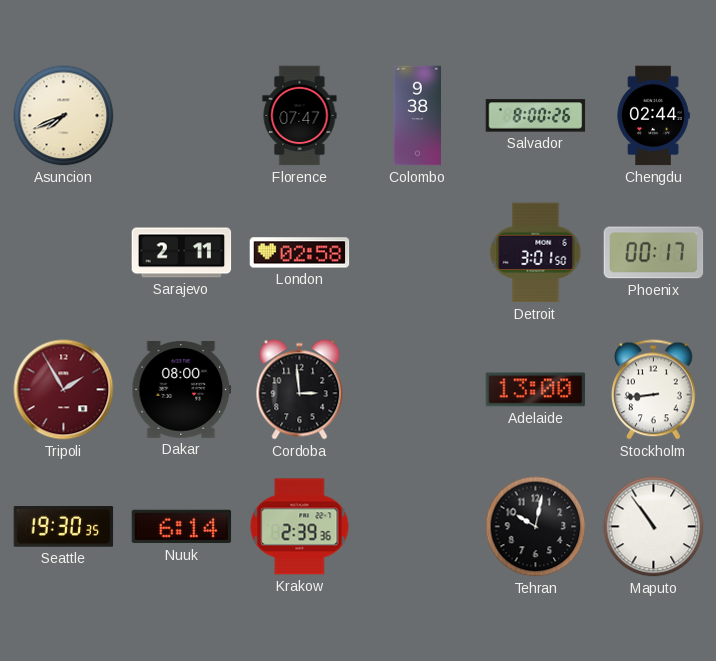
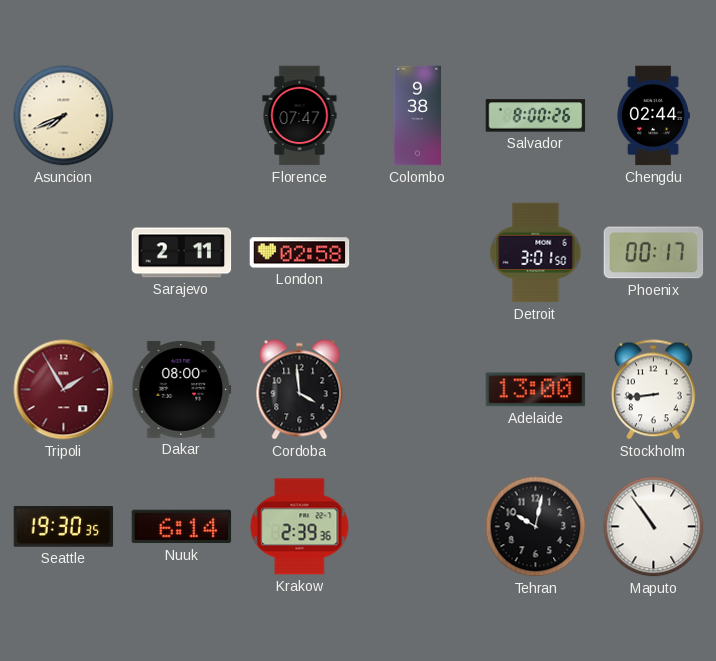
Cordoba: 2:59 -> 3:59 (300, 390)
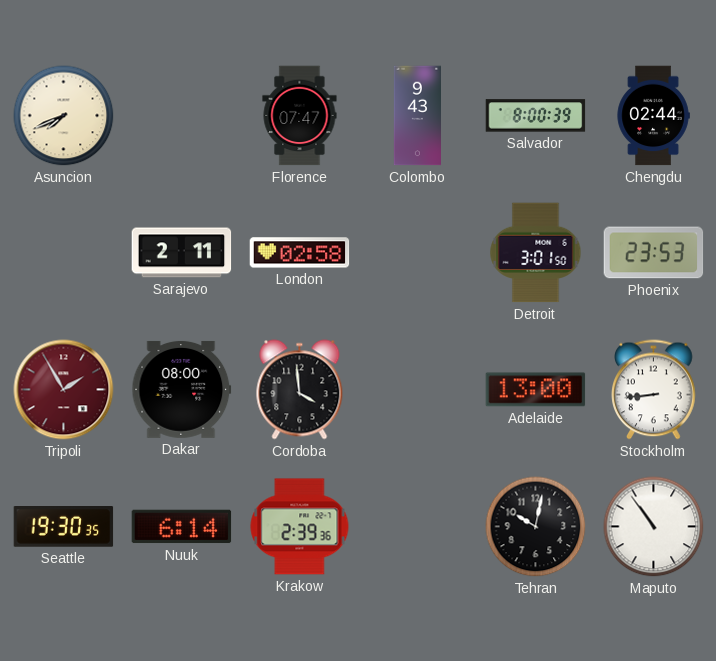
Colombo: 9:38 -> 9:43 (417, 116)
Salvador: 8:00:26 -> 8:00:39 (536, 116)
Phoenix: 00:17 -> 23:53 (654, 253)
